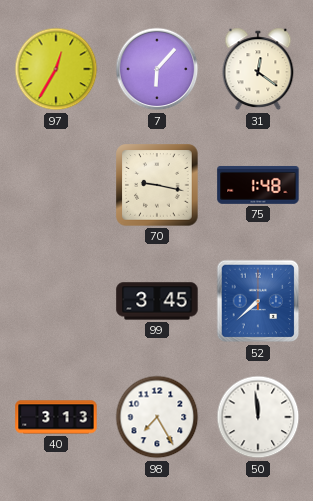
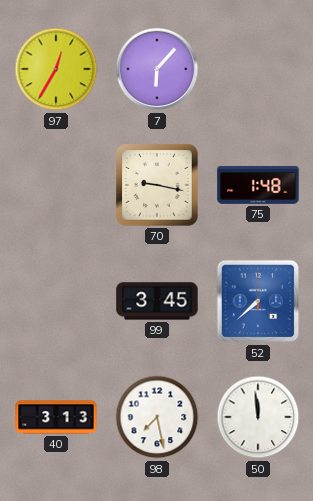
31: 12:21 -> none (258, 69)
98: 7:25 -> 7:28 (157, 417)
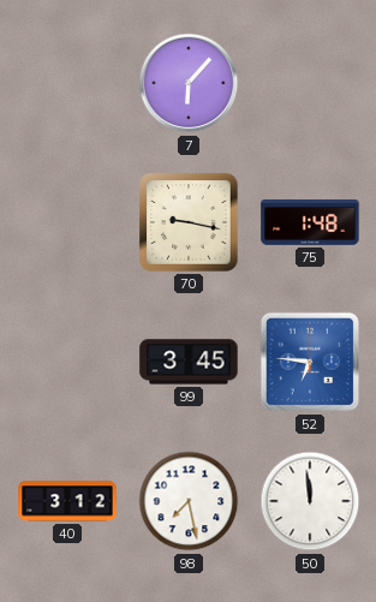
97: 12:35 -> none (56, 69)
52: 7:38 -> 6:46 (310, 362)
40: 3:13 -> 3:12 (67, 501)
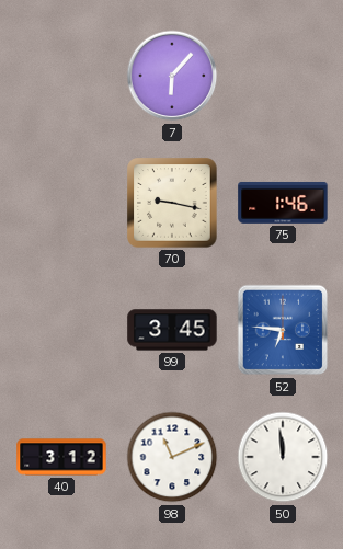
75: 1:48 -> 1:46 (283, 203)
98: 7:28 -> 11:11 (172, 457)
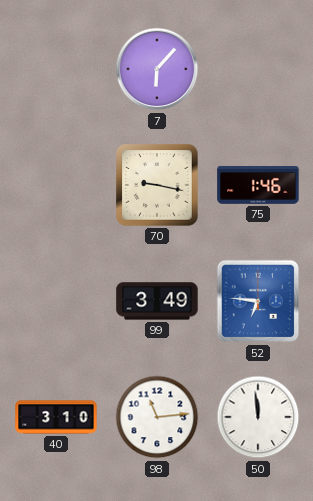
99: 3:45 -> 3:49 (157, 301)
40: 3:12 -> 3:10 (56, 417)
98: 11:11 -> 11:14 (157, 417)
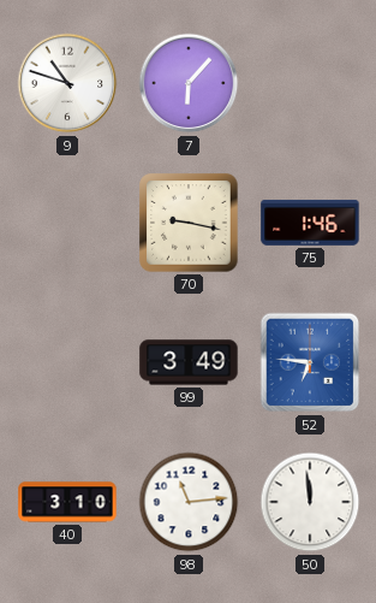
9: none -> 10:48 (67, 83)
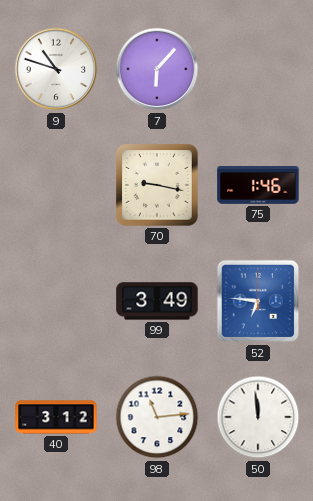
40: 3:10 -> 3:12 (56, 417)
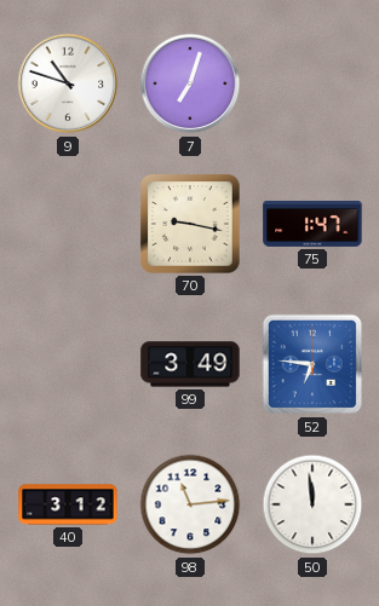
7: 6:07 -> 7:03 (190, 83)
75: 1:46 -> 1:47 (312, 224)
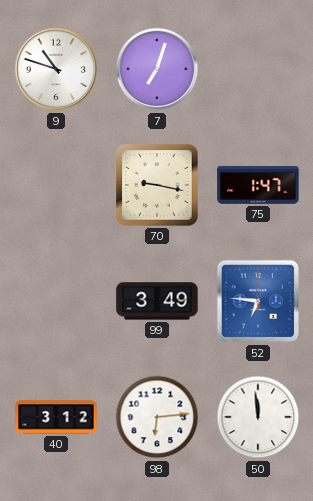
98: 11:14 -> 6:14 (157, 417)
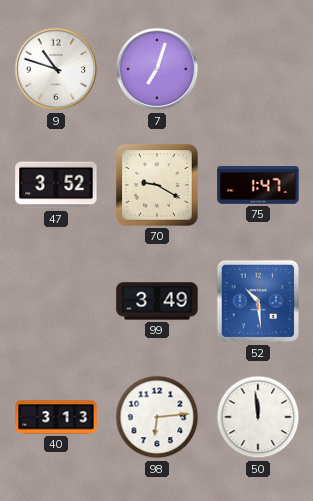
47: none -> 3:52 (56, 185)
70: 9:17 -> 9:20 (157, 185)
52: 6:46 -> 10:29 (258, 301)
40: 3:12 -> 3:13 (56, 417)
